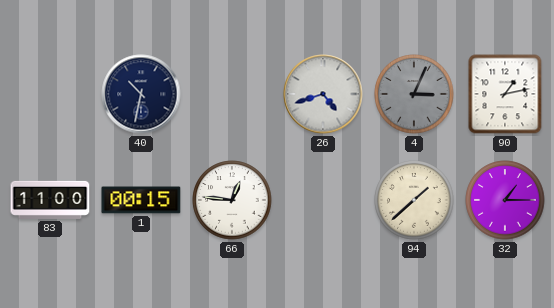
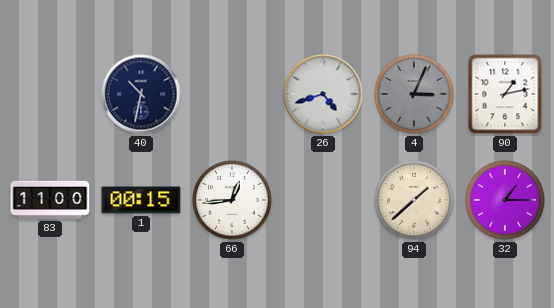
66: 12:46 -> 12:44 (232, 200)
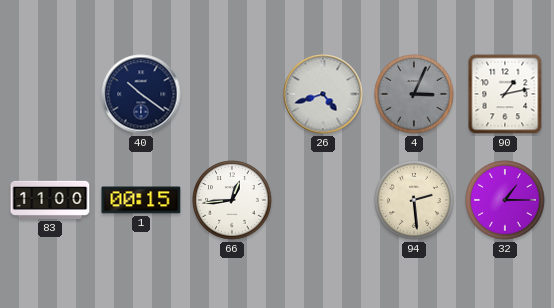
40: 10:32 -> 10:21 (141, 94)
94: 1:38 -> 2:29 (414, 200)
